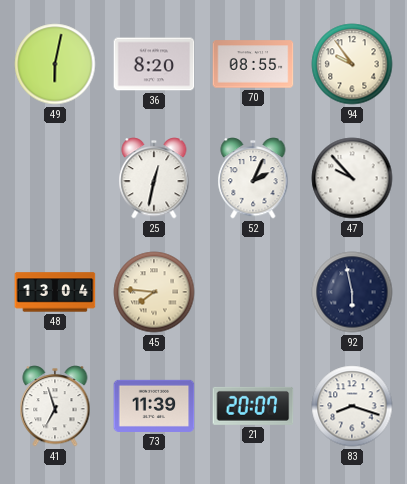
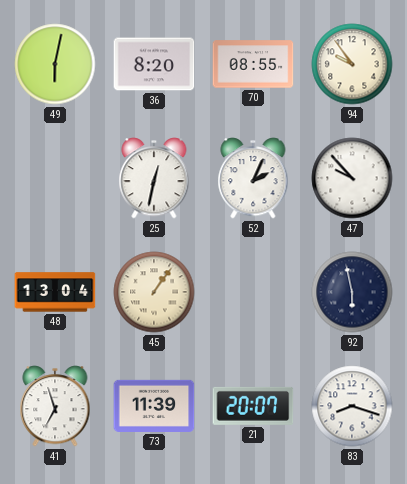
45: 7:46 -> 1:06 (154, 292)
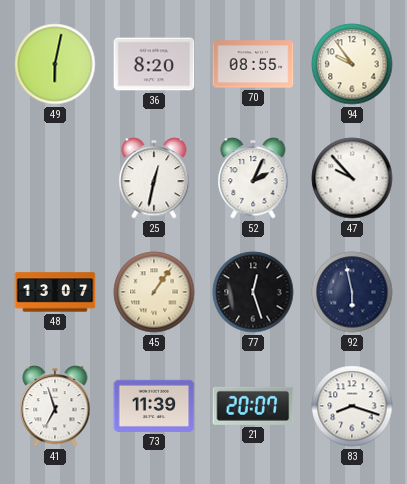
48: 13:04 -> 13:07 (55, 292)
77: none -> 12:27 (253, 292)
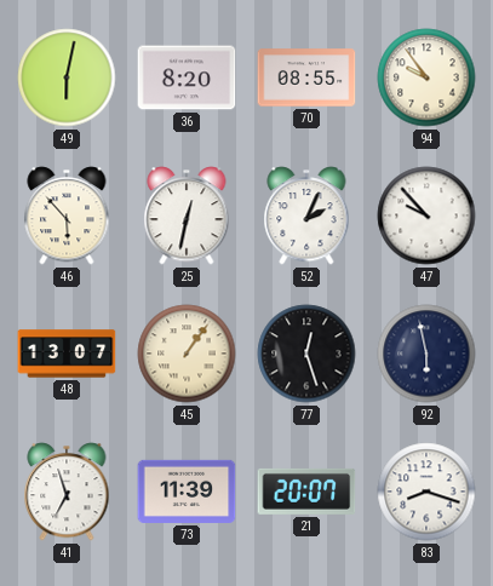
46: none -> 5:53 (67, 216)
